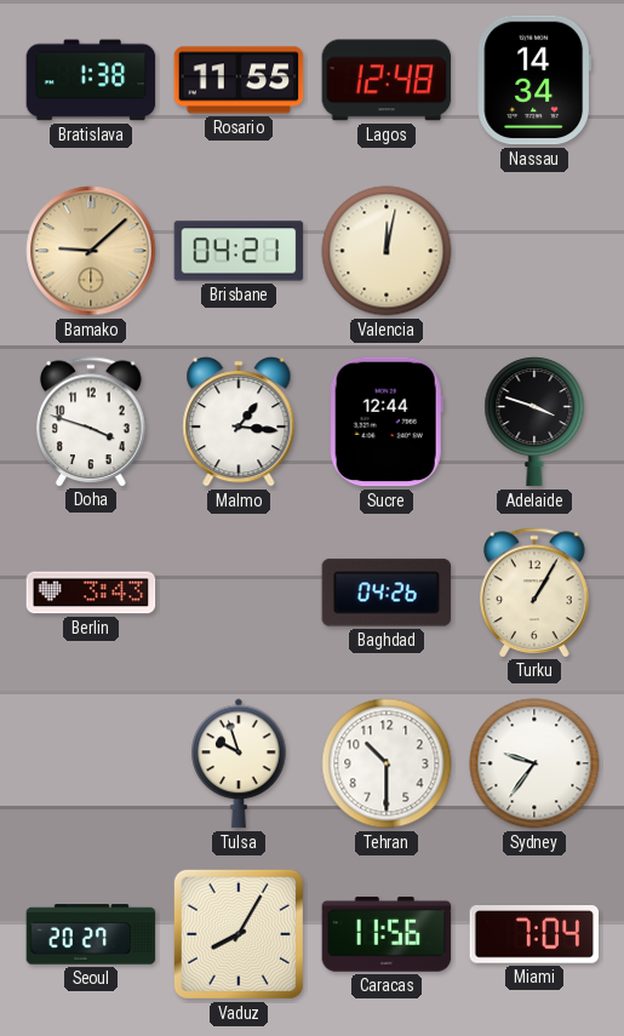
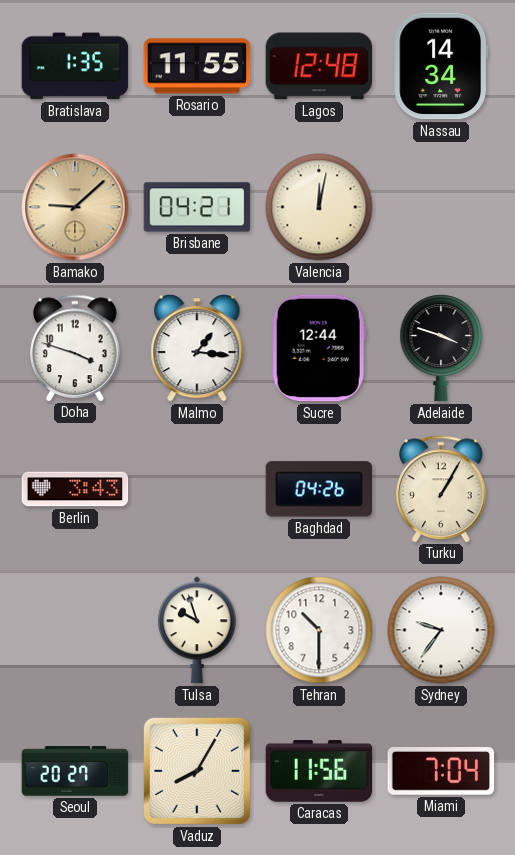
Bratislava: 1:38 -> 1:35 (75, 66)
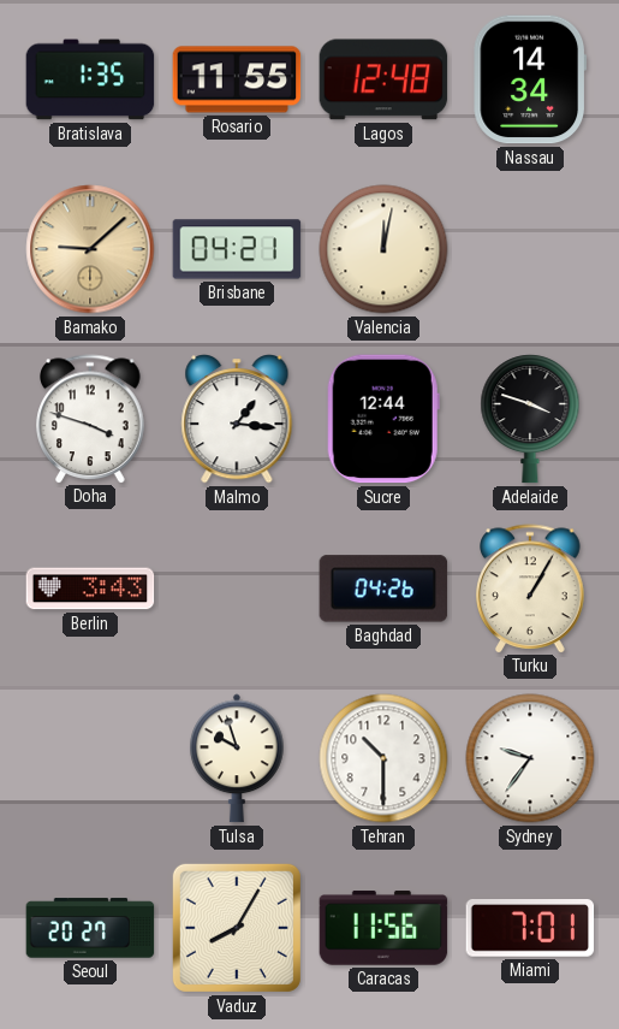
Miami: 7:04 -> 7:01 (530, 929)
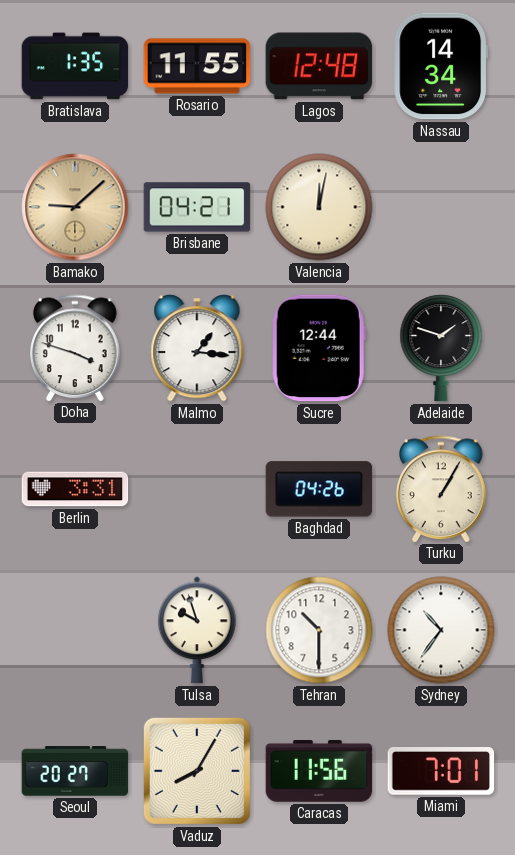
Adelaide: 3:48 -> 1:48 (441, 348)
Berlin: 3:43 -> 3:31 (75, 489)
Sydney: 9:36 -> 10:36 (441, 630)
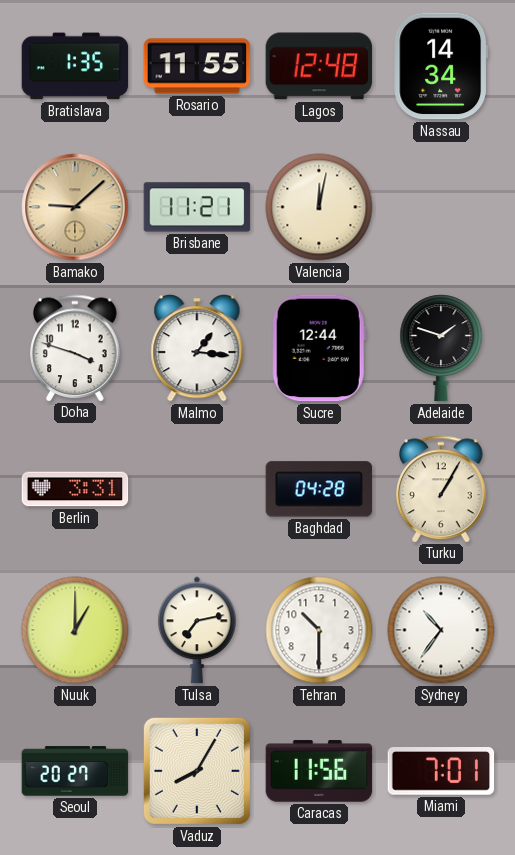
Brisbane: 04:21 -> 11:21 (197, 207)
Baghdad: 04:26 -> 04:28 (319, 489)
Nuuk: none -> 1:00 (75, 630)
Tulsa: 9:57 -> 7:13 (197, 630)
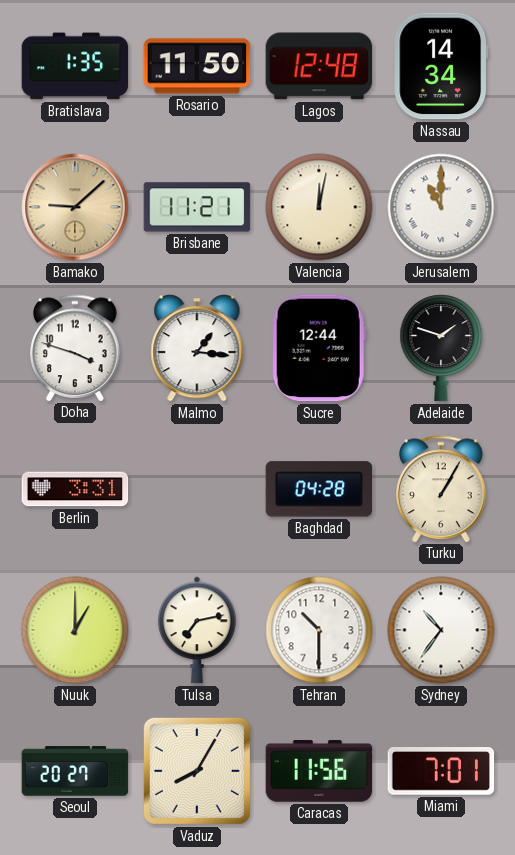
Rosario: 11:55 -> 11:50 (197, 66)
Jerusalem: none -> 11:00 (441, 207)
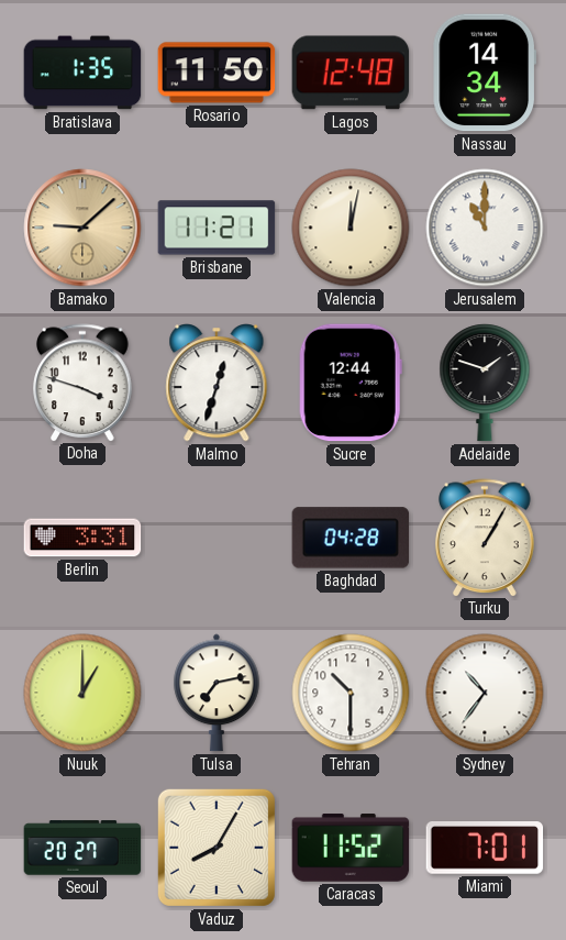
Malmo: 1:16 -> 12:33 (217, 383)
Caracas: 11:56 -> 11:52 (351, 848)
